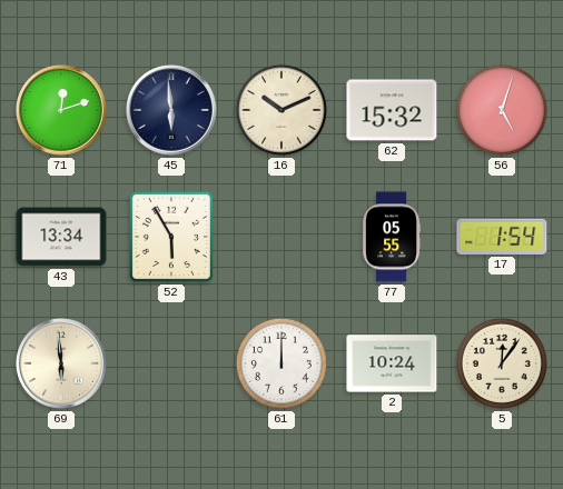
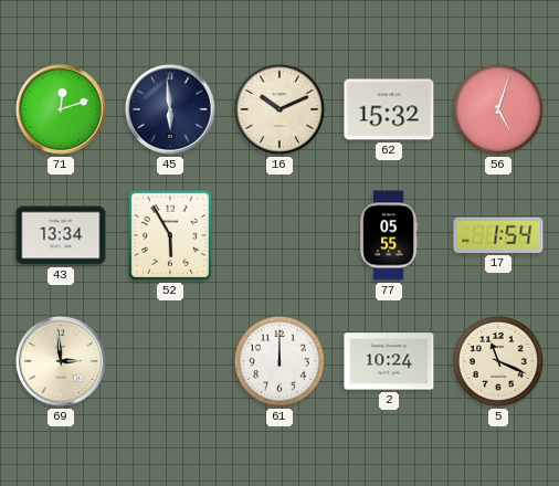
69: 5:59 -> 2:59 (62, 362)
5: 12:06 -> 11:19 (498, 361)
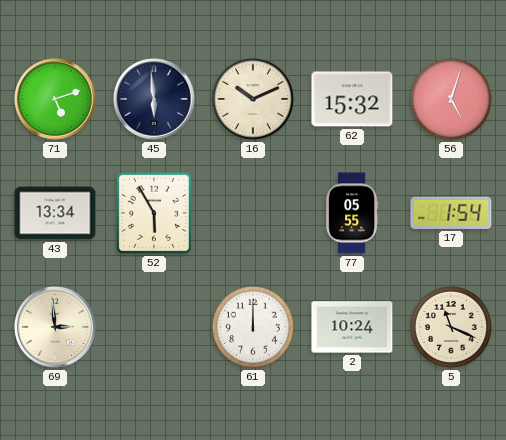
71: 12:12 -> 5:12 (56, 100)
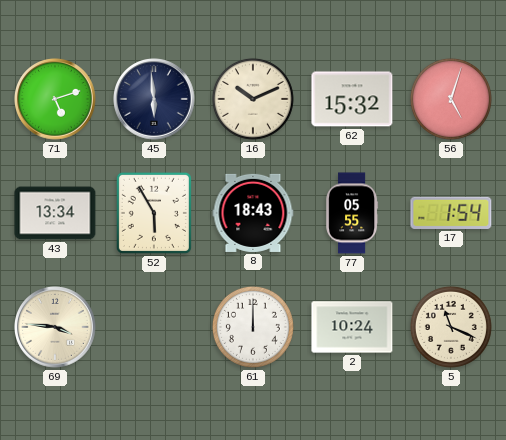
8: none -> 18:43 (253, 213)
69: 2:59 -> 3:46 (56, 328)
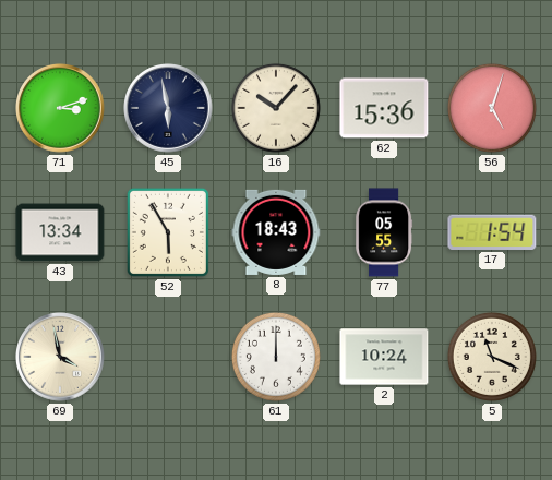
71: 5:12 -> 3:12 (61, 109)
45: 5:59 -> 5:58 (169, 109)
16: 10:11 -> 10:07 (276, 108)
62: 15:32 -> 15:36 (384, 108)
69: 3:46 -> 3:58 (61, 358)
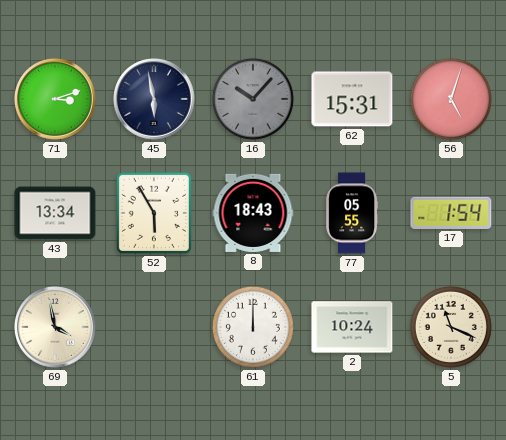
16 dial: cream -> grey (253, 99)
62: 15:36 -> 15:31 (352, 99)
